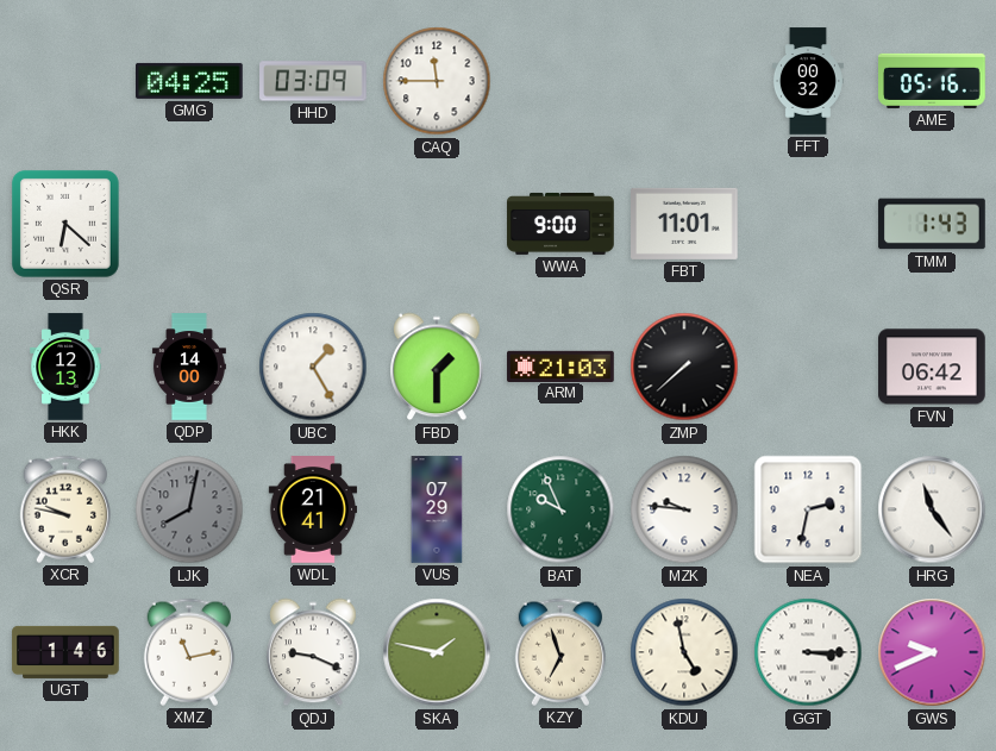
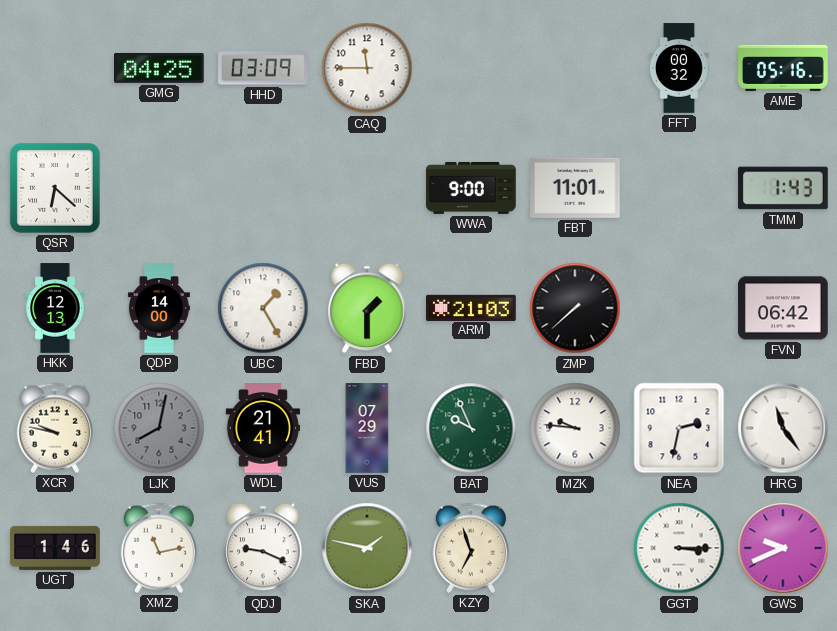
KDU: 4:58 -> none (684, 652)
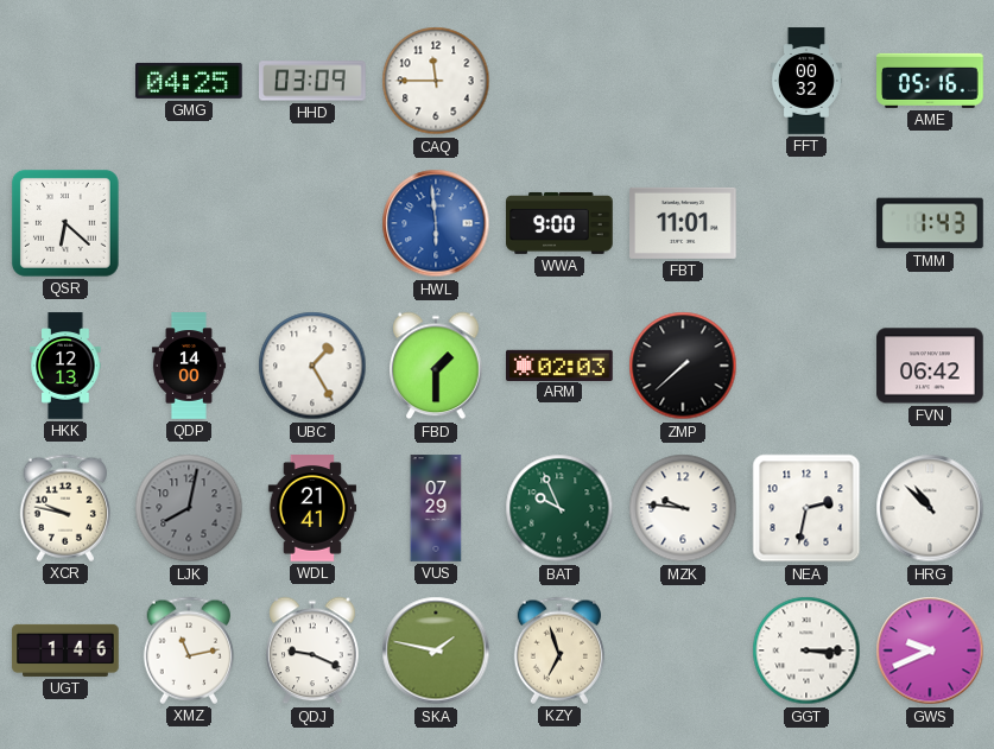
HWL: none -> 5:59 (436, 223)
ARM: 21:03 -> 02:03 (559, 364)
HRG: 11:24 -> 10:52 (930, 508)
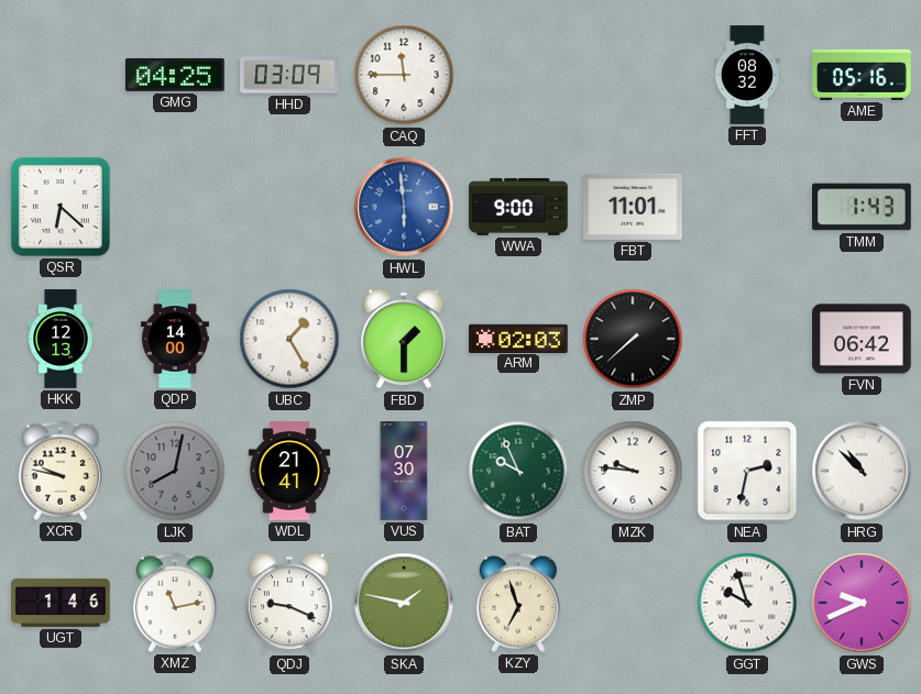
FFT: 00:32 -> 08:32 (747, 75)
VUS: 07:29 -> 07:30 (404, 471)
GGT: 3:15 -> 9:57 (747, 603)
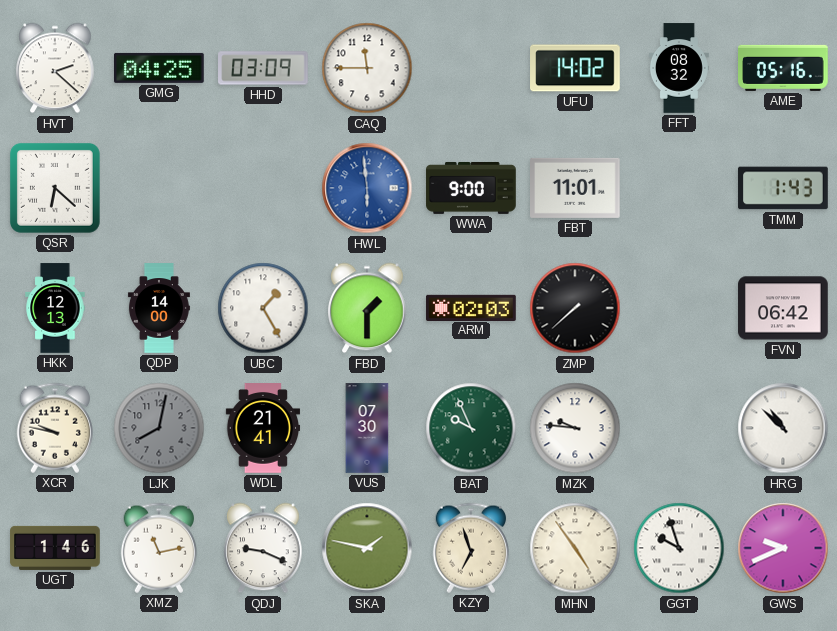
HVT: none -> 2:22 (55, 68)
UFU: none -> 14:02 (575, 68)
NEA: 2:32 -> none (747, 471)
MHN: none -> 4:54 (575, 548)
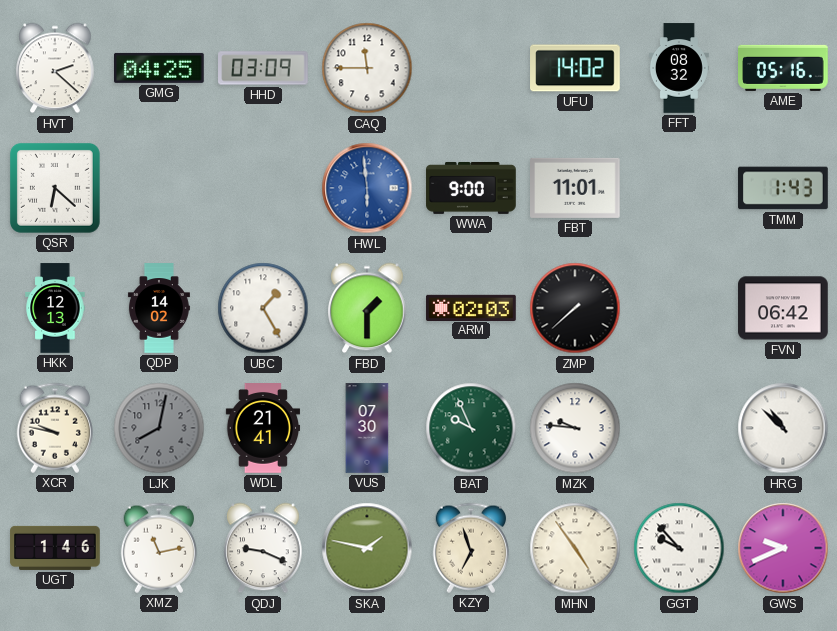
QDP: 14:00 -> 14:02 (159, 308)
GGT: 9:57 -> 9:53 (679, 548)
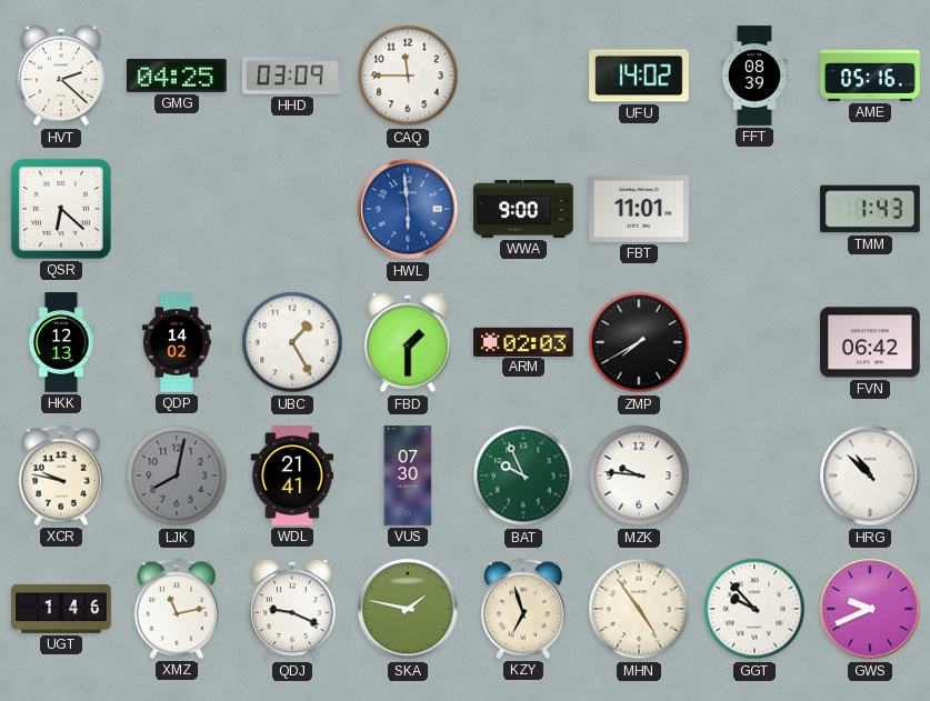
FFT: 08:32 -> 08:39 (754, 76)
ZMP: 7:38 -> 7:40 (639, 342)
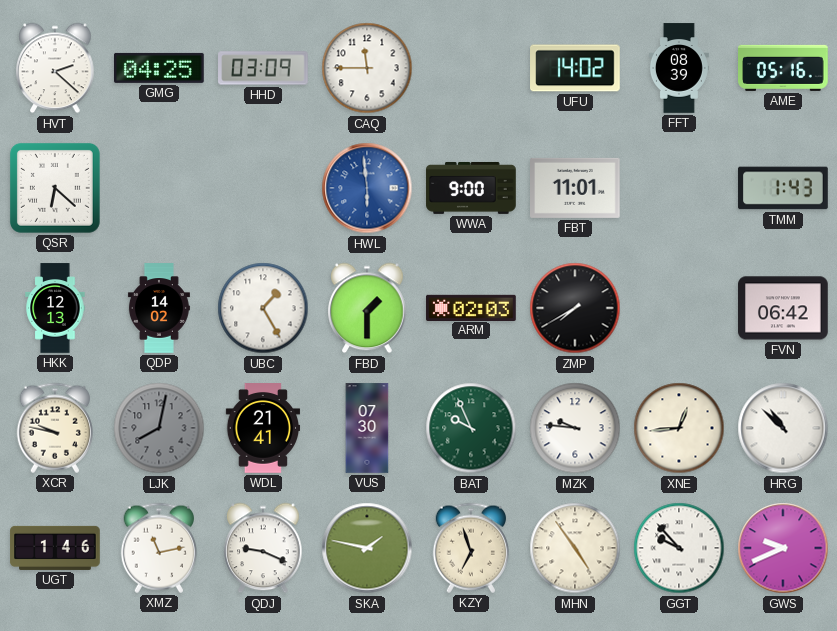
XNE: none -> 12:44 (679, 428)
